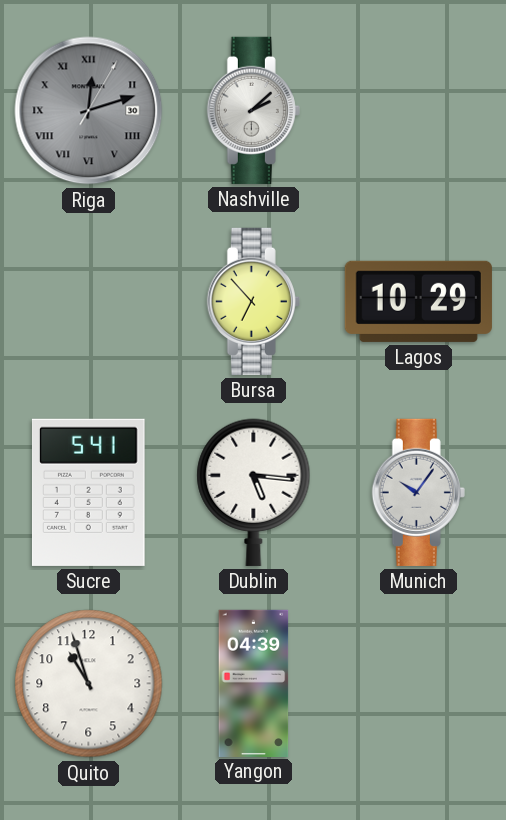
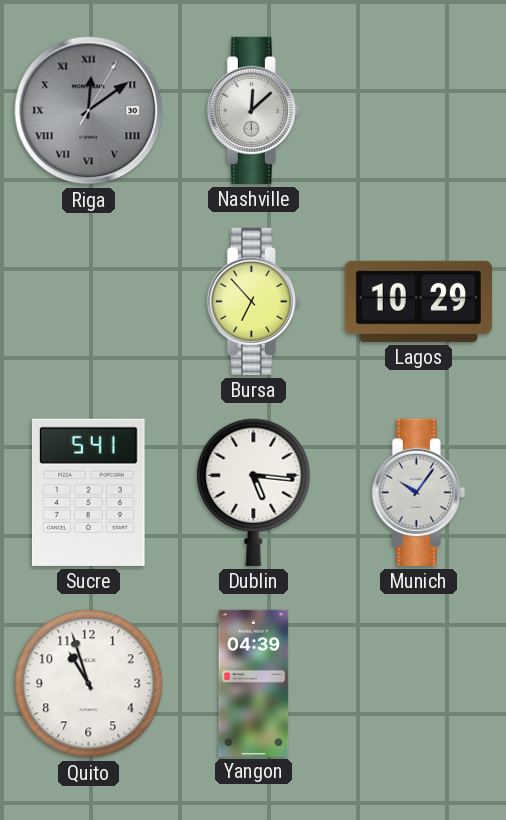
Riga: 12:12 -> 12:09 (89, 111)
Nashville: 2:08 -> 12:08 (253, 110)
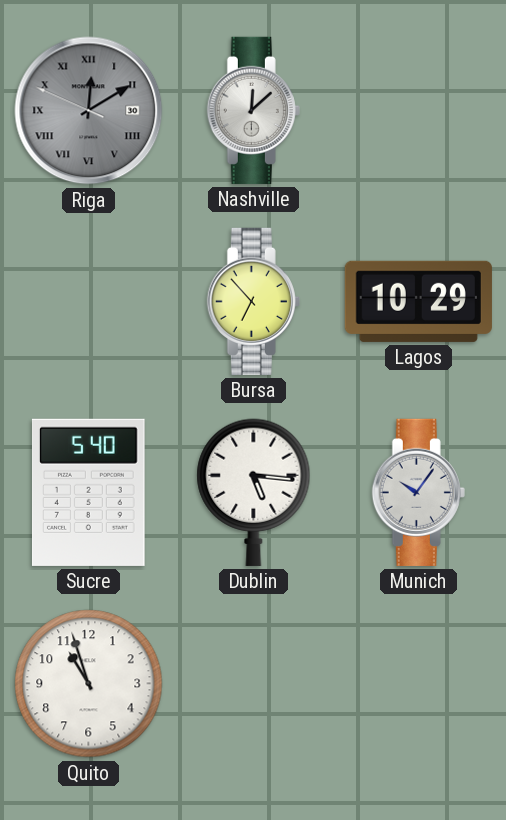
Riga: 12:09:05 -> 12:09:49 (89, 111)
Sucre: 5:41 -> 5:40 (88, 492)
Yangon: 04:39 -> none (254, 683)
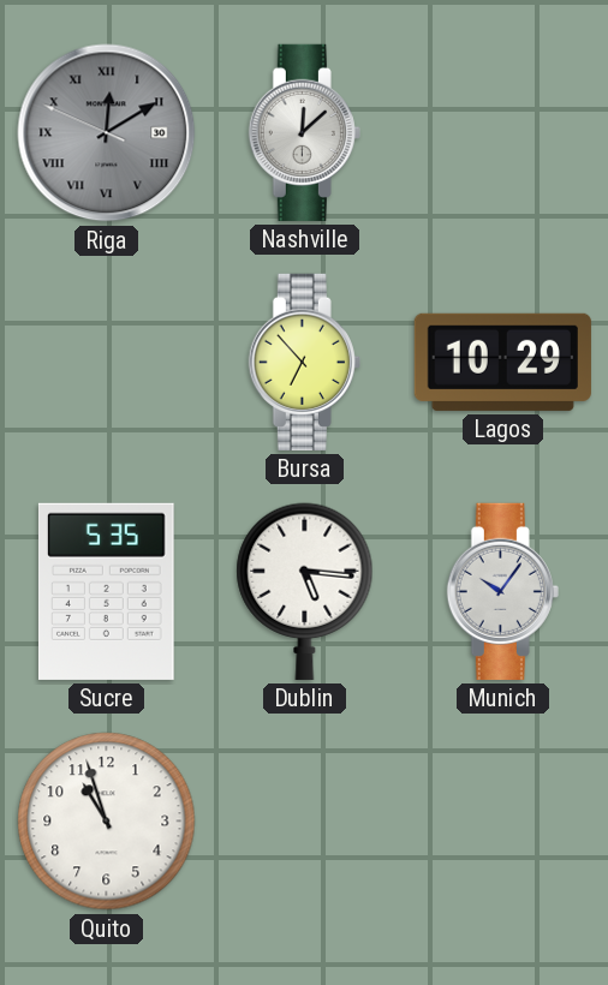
Sucre: 5:40 -> 5:35 (106, 591)
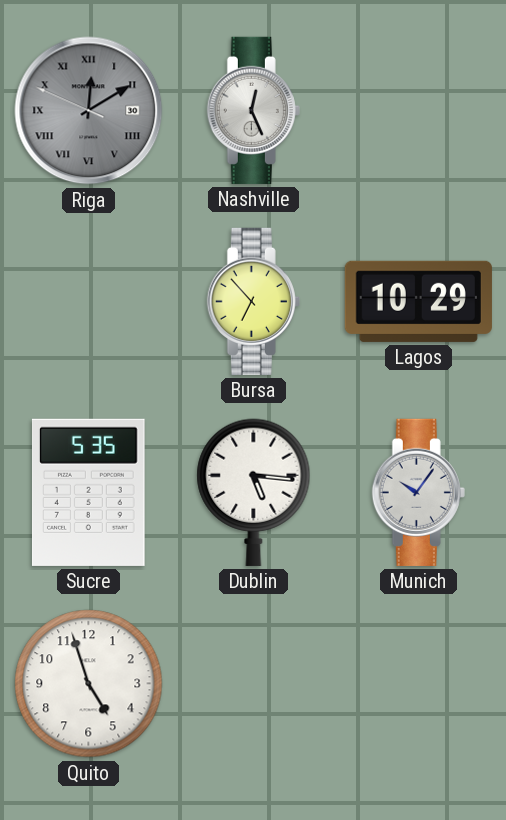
Nashville: 12:08 -> 12:26 (253, 110)
Quito: 10:57 -> 4:57 (89, 684)
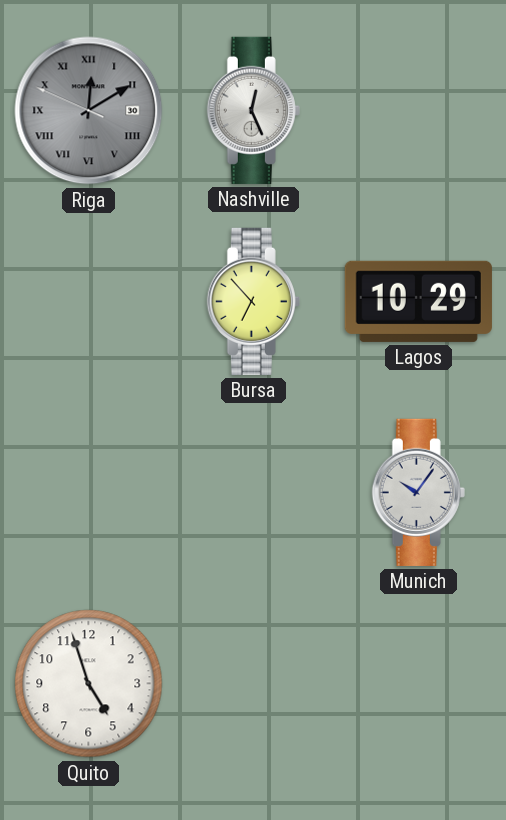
Sucre: 5:35 -> none (88, 492)
Dublin: 5:16 -> none (254, 492)
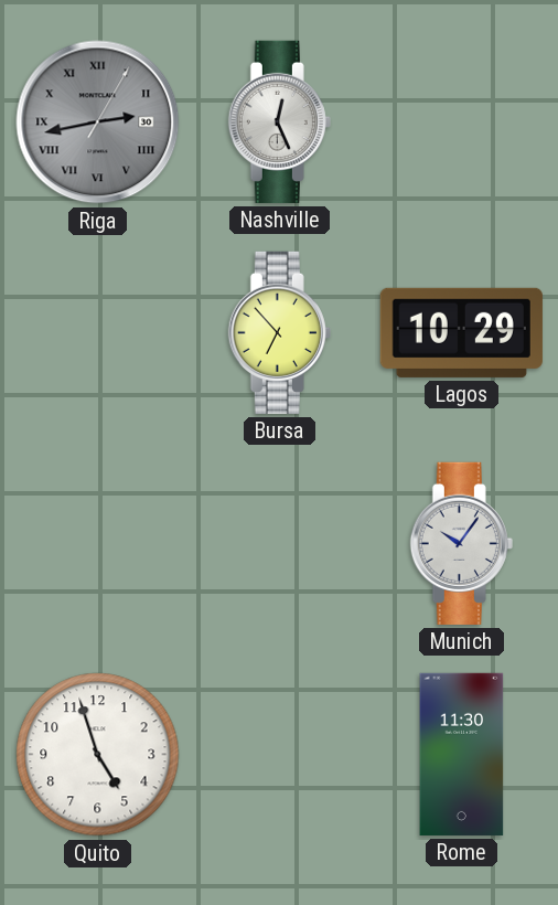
Riga: 12:09 -> 2:43 (98, 123)
Rome: none -> 11:30 (462, 754)
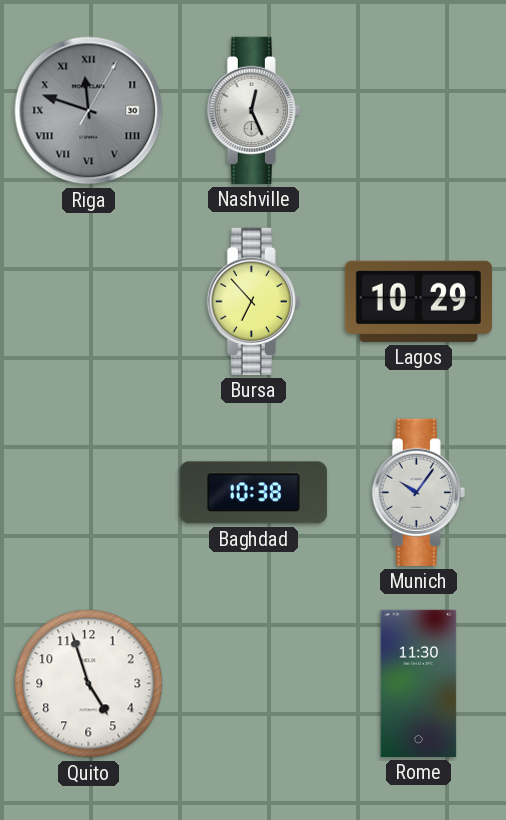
Riga: 2:43 -> 11:48 (89, 111)
Baghdad: none -> 10:38 (253, 493)
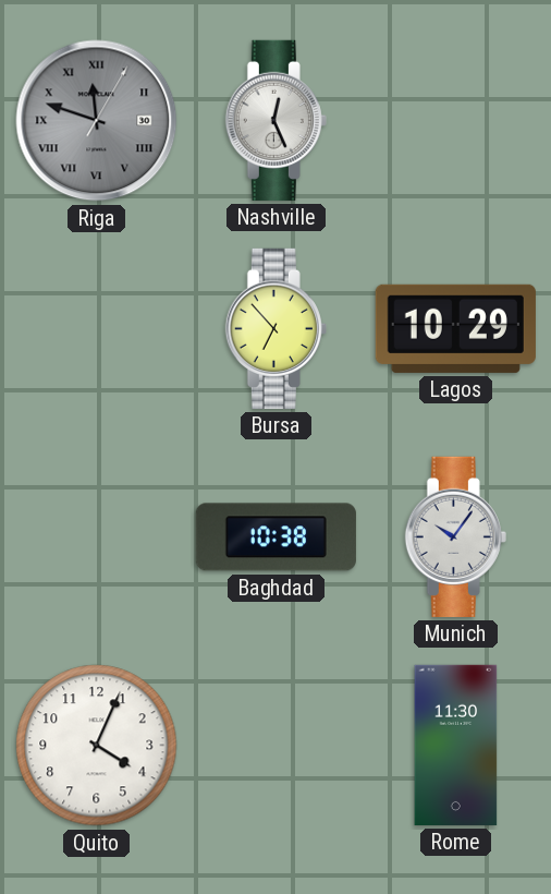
Quito: 4:57 -> 4:04 (97, 746)
